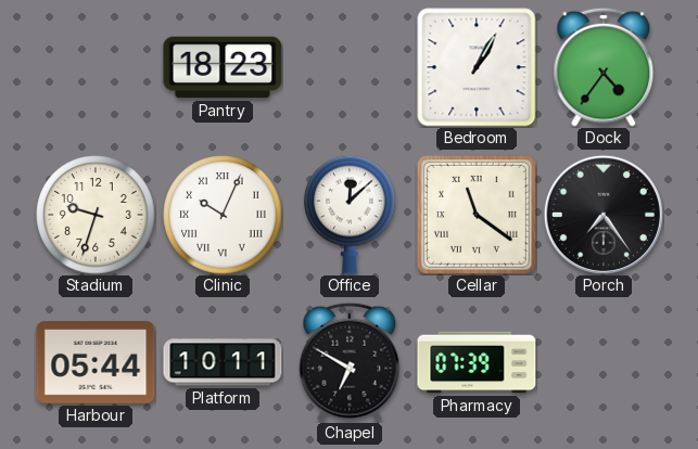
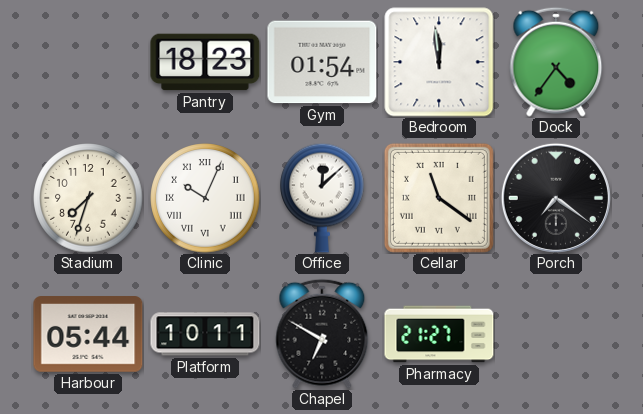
Gym: none -> 01:54 (322, 62)
Bedroom: 1:05 -> 11:59 (439, 62)
Stadium: 9:33 -> 7:33 (88, 198)
Porch: 7:24 -> 7:21 (556, 198)
Pharmacy: 07:39 -> 21:27 (439, 334)
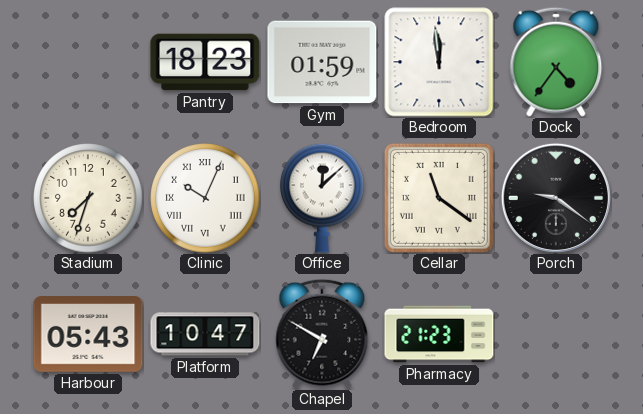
Gym: 01:54 -> 01:59 (322, 62)
Porch: 7:21 -> 9:21 (556, 198)
Harbour: 05:44 -> 05:43 (88, 334)
Platform: 10:11 -> 10:47 (205, 334)
Pharmacy: 21:27 -> 21:23 (439, 334)
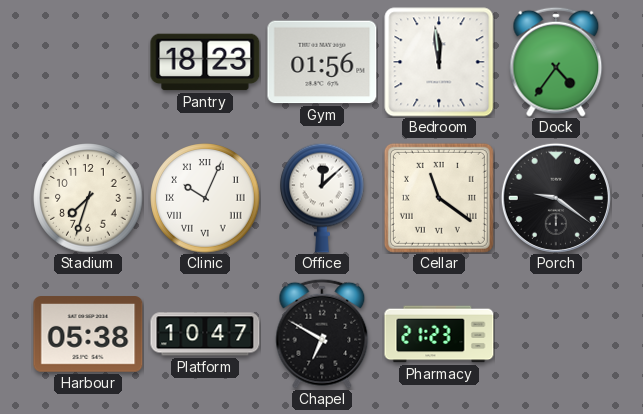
Gym: 01:59 -> 01:56 (322, 62)
Harbour: 05:43 -> 05:38 (88, 334)
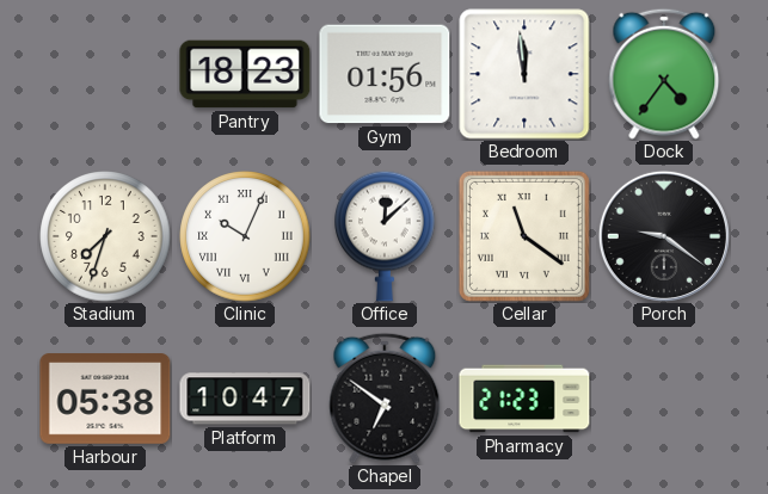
Chapel: 6:50 -> 6:51 (385, 399)
